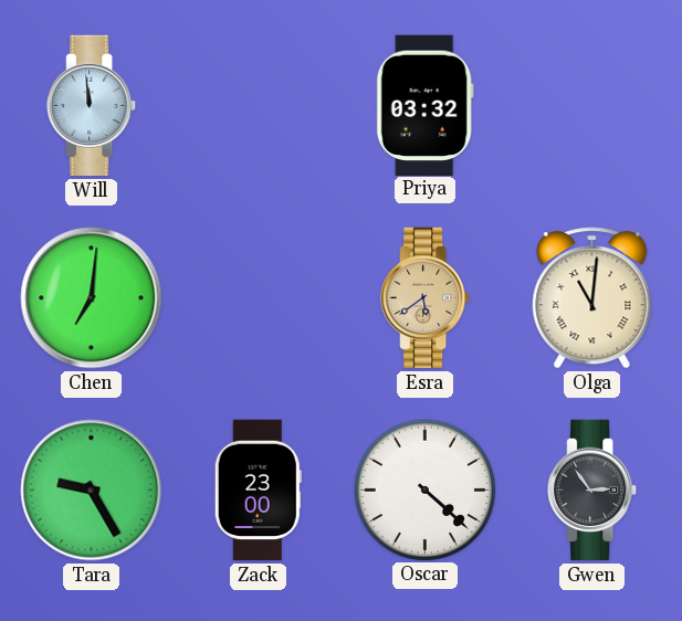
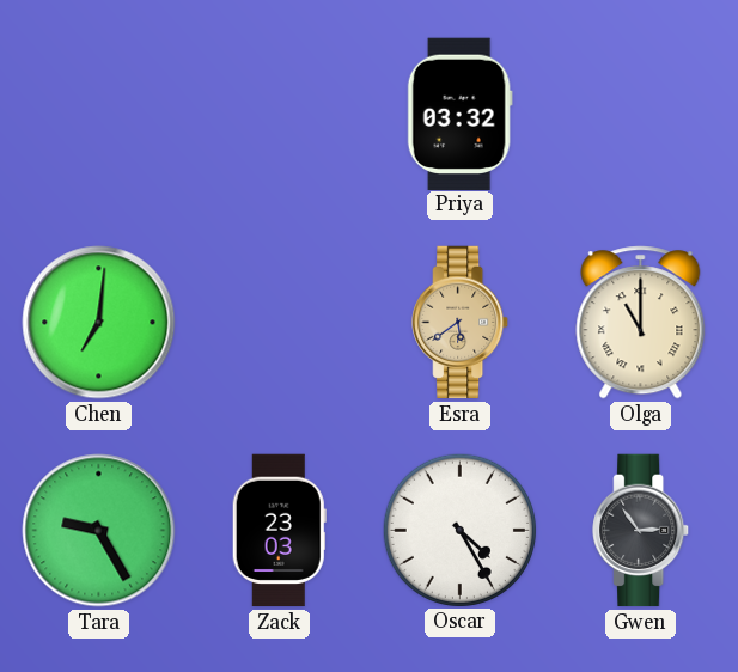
Will: 11:59 -> none (92, 106)
Olga: 11:01 -> 11:00 (641, 323)
Zack: 23:00 -> 23:03 (279, 531)
Oscar: 4:22 -> 4:25 (459, 530)
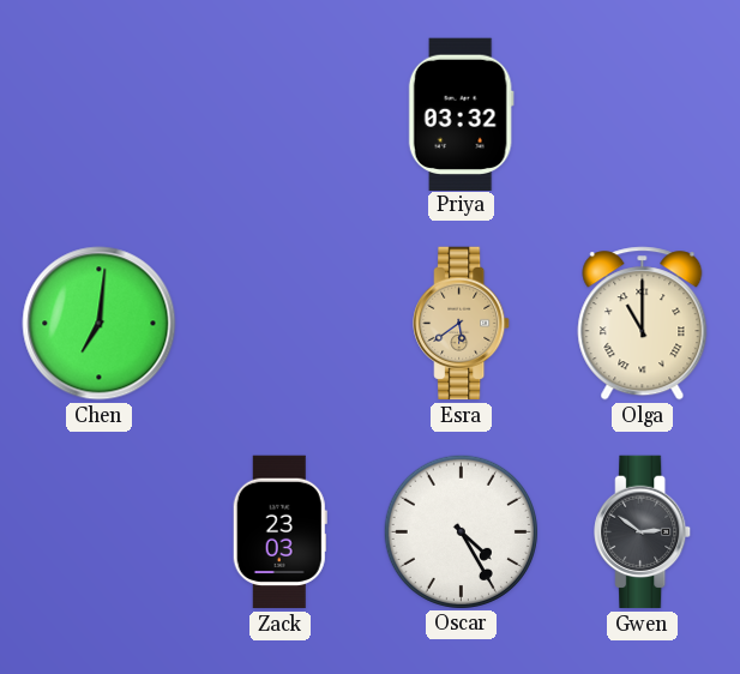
Tara: 9:25 -> none (99, 531)
Gwen: 2:54 -> 2:51 (643, 532)
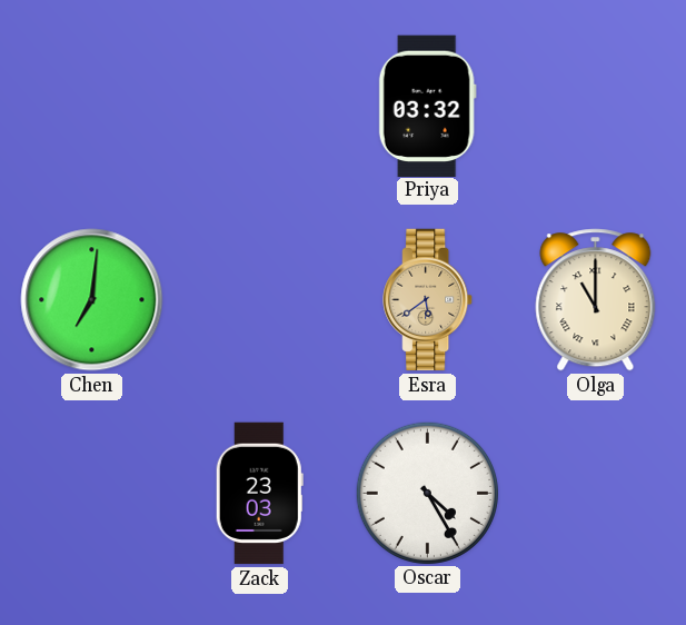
Gwen: 2:51 -> none (643, 532)
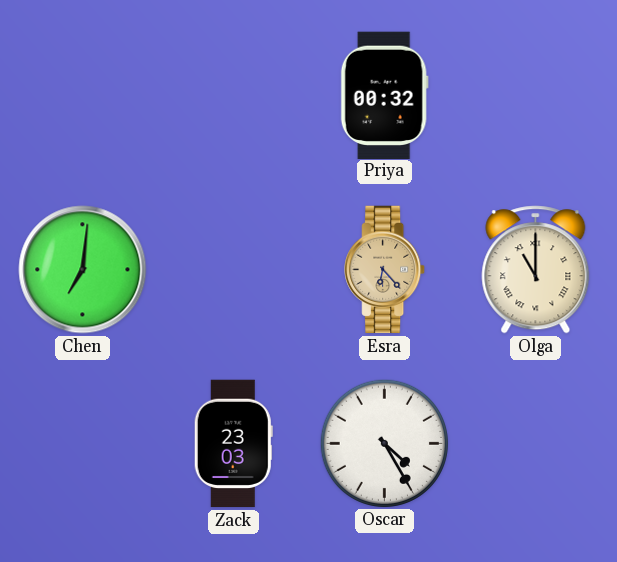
Priya: 03:32 -> 00:32 (384, 95)
Esra: 5:39 -> 6:23 (385, 270)
